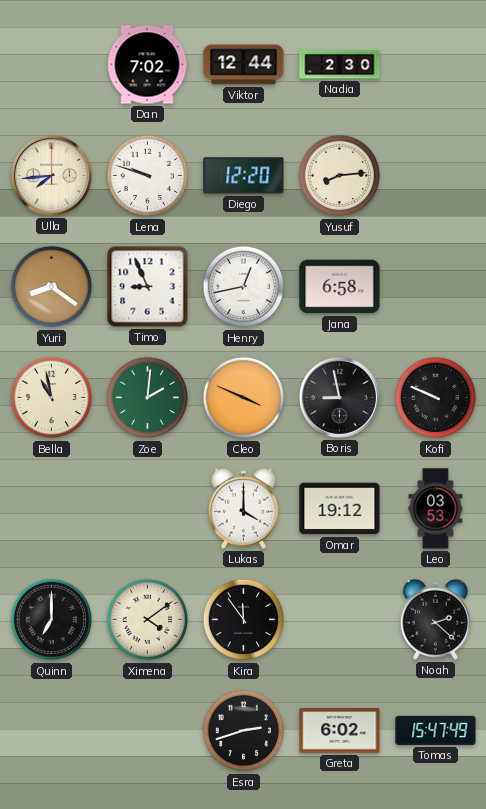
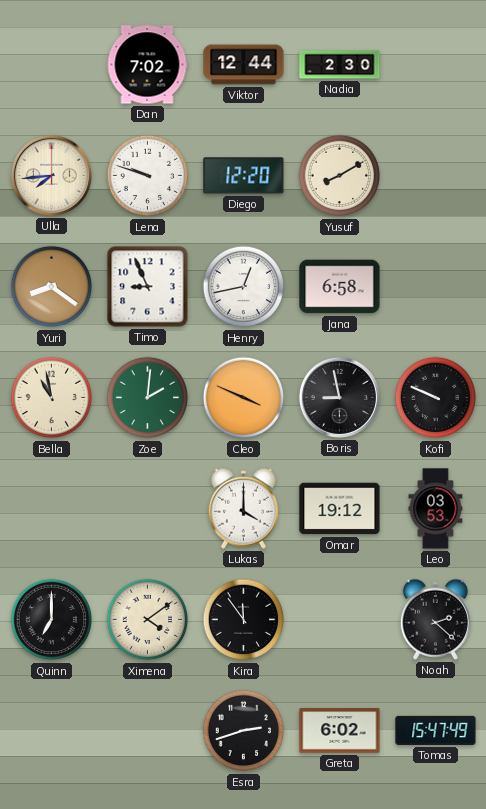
Yusuf: 8:14 -> 8:10 (340, 176)
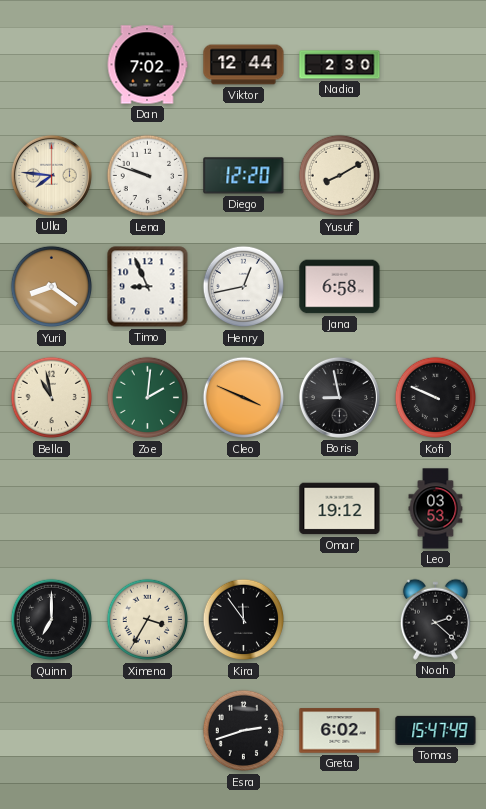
Ulla: 7:44 -> 7:46 (51, 175)
Lukas: 4:00 -> none (243, 508)
Ximena: 4:09 -> 3:35 (148, 620)
